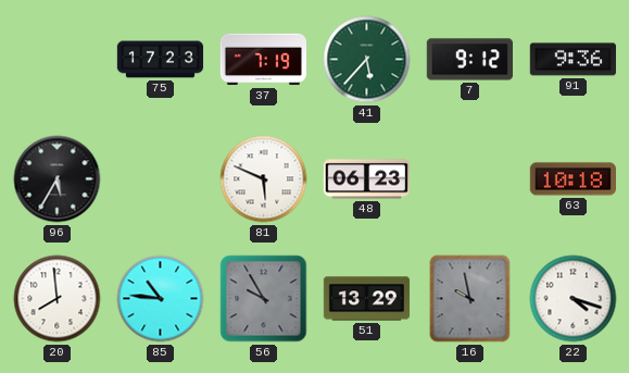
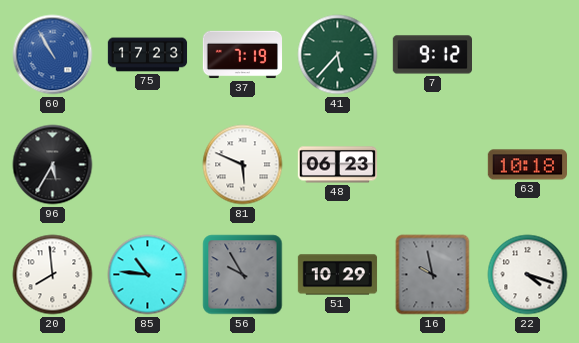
60: none -> 10:55 (53, 55)
91: 9:36 -> none (573, 60)
51: 13:29 -> 10:29 (338, 275)
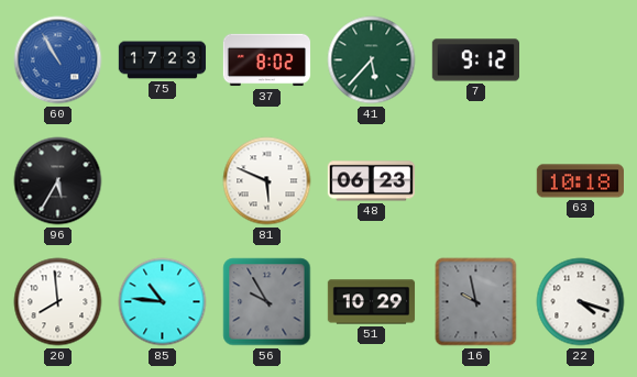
37: 7:19 -> 8:02 (267, 60)
